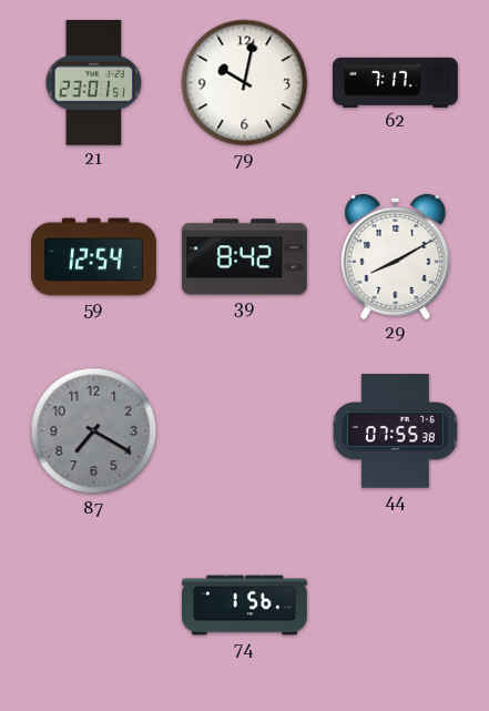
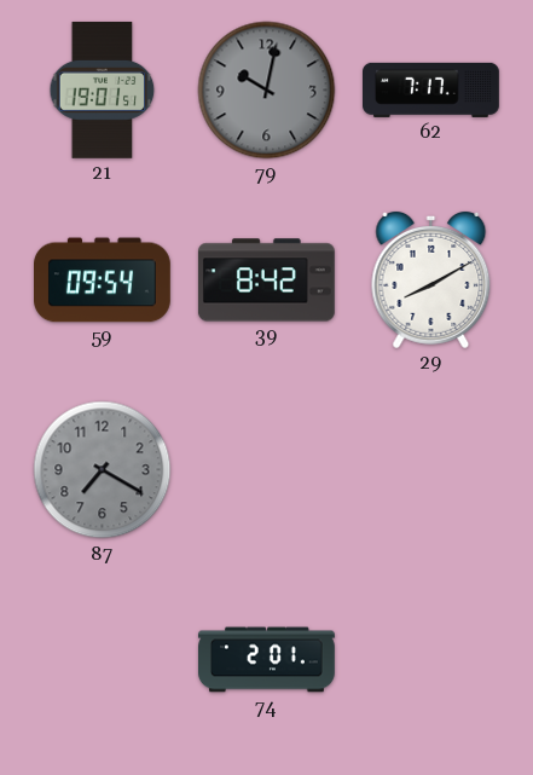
21: 23:01 -> 19:01 (103, 89)
79 dial: white -> grey (267, 91)
59: 12:54 -> 09:54 (103, 280)
44: 07:55 -> none (395, 431)
74: 1:56 -> 2:01 (267, 660)
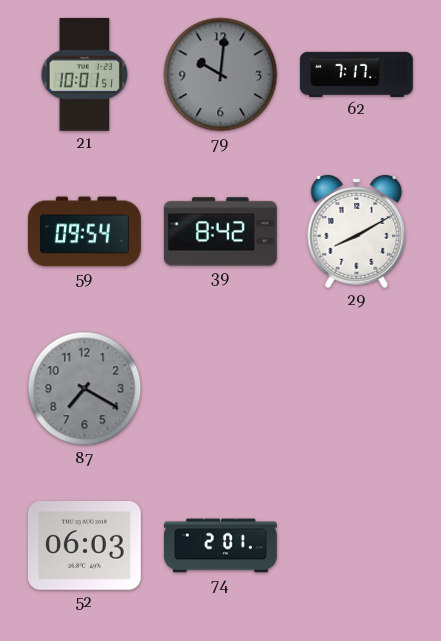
21: 19:01 -> 10:01 (85, 74)
79: 10:02 -> 10:01 (221, 75)
52: none -> 06:03 (84, 546)
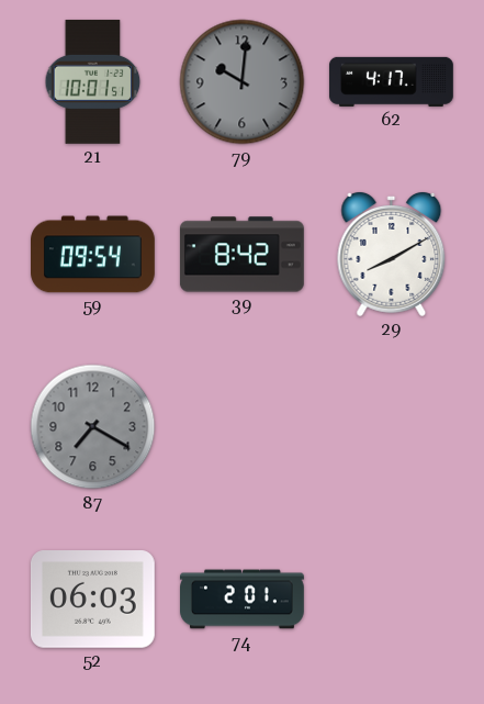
62: 7:17 -> 4:17 (392, 81)
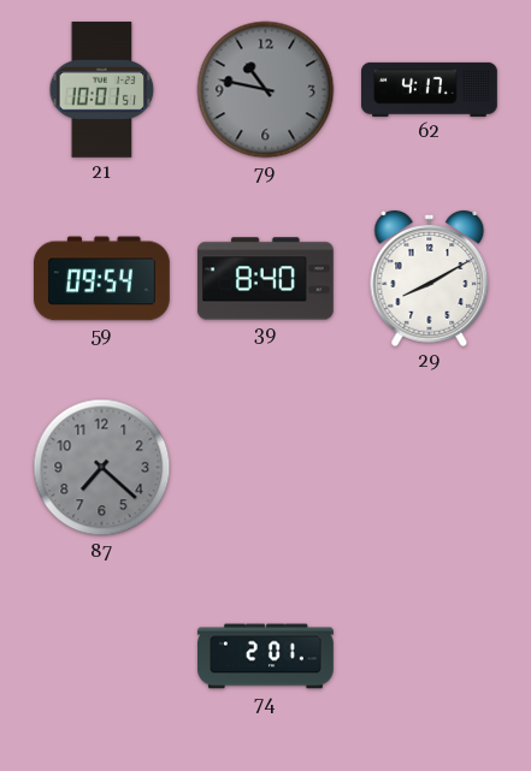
79: 10:01 -> 10:47 (266, 90)
39: 8:42 -> 8:40 (265, 279)
87: 7:20 -> 7:22 (102, 468)
52: 06:03 -> none (92, 600)
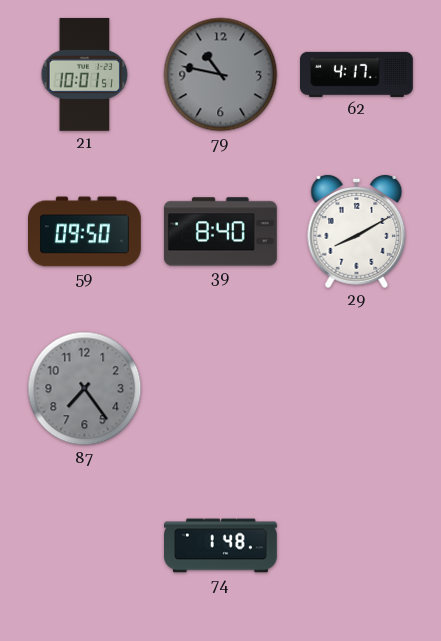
59: 09:54 -> 09:50 (85, 232)
87: 7:22 -> 7:24 (85, 389)
74: 2:01 -> 1:48 (221, 546)
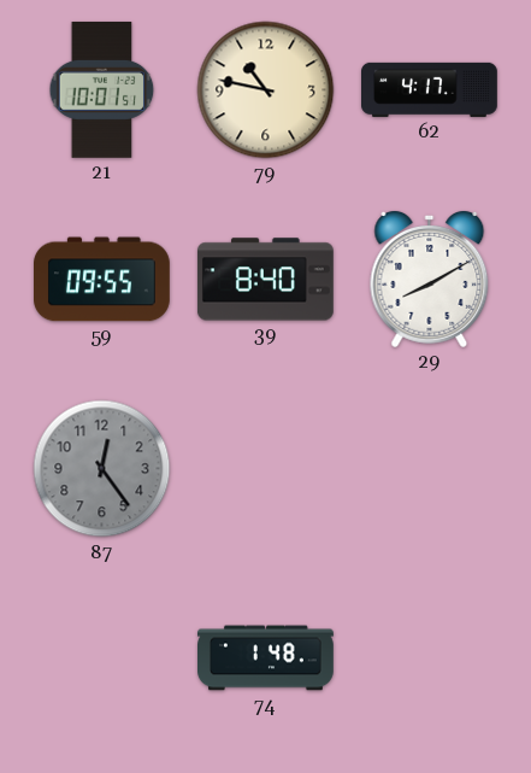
79 dial: grey -> cream (266, 90)
59: 09:50 -> 09:55 (102, 280)
87: 7:24 -> 12:24 (102, 469)
